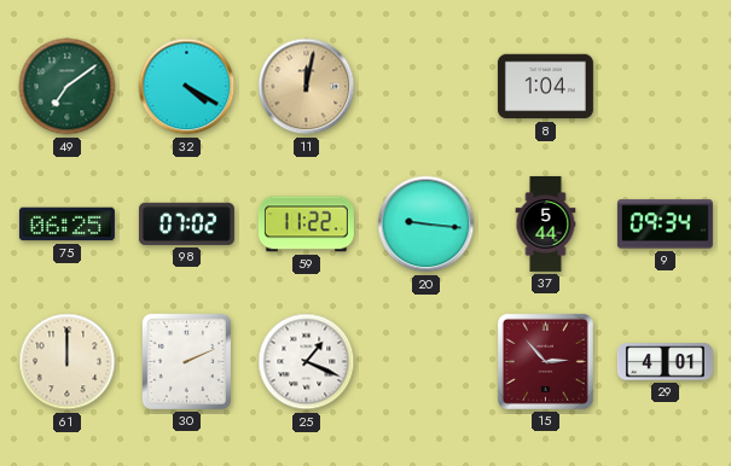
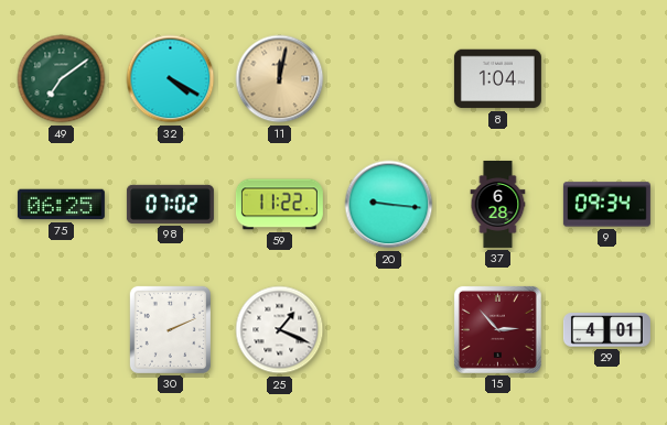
37: 5:44 -> 6:28 (498, 204)
61: 12:00 -> none (68, 362)
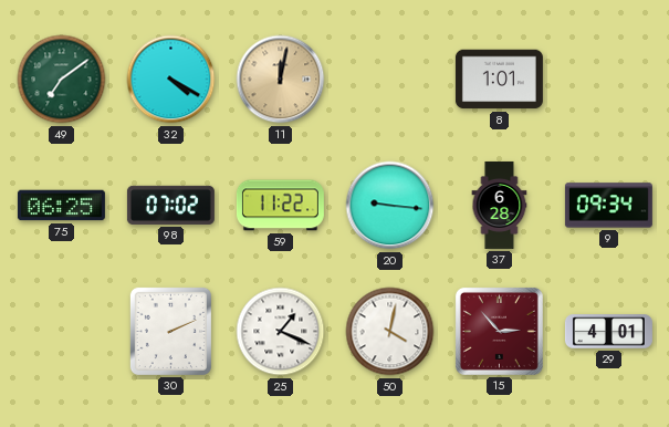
8: 1:04 -> 1:01 (499, 80)
50: none -> 4:02 (390, 332)
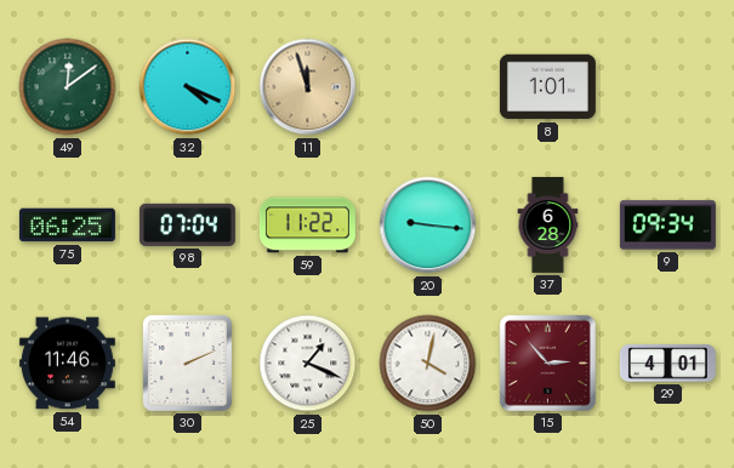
49: 7:09 -> 12:09 (68, 87)
32: 4:20 -> 4:19 (188, 87)
11: 12:02 -> 11:57 (308, 87)
98: 07:02 -> 07:04 (187, 224)
54: none -> 11:46 (67, 364)
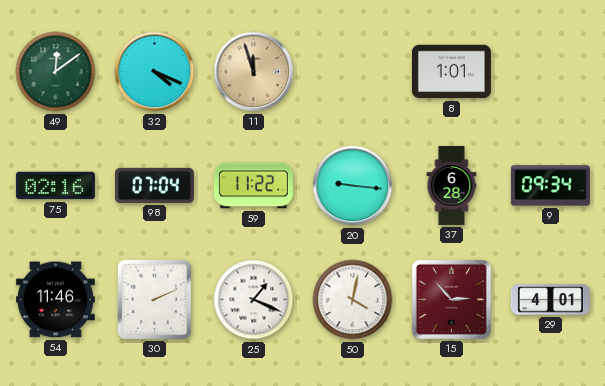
75: 06:25 -> 02:16 (55, 186)
